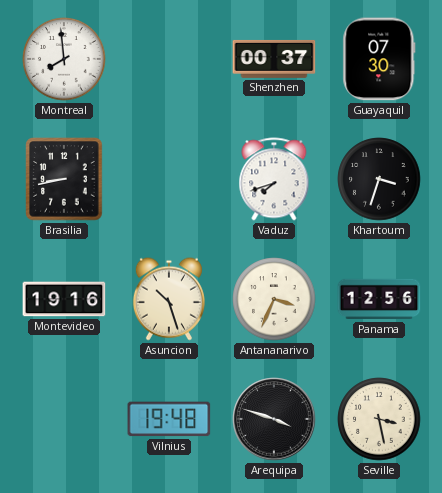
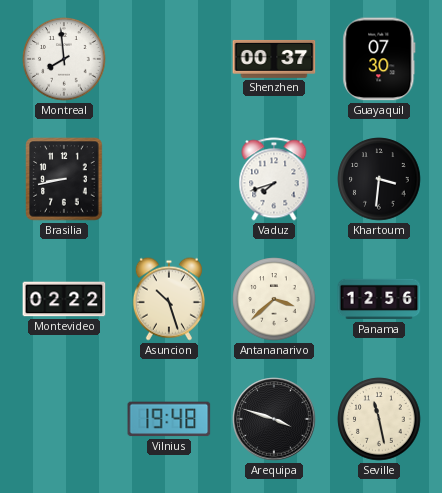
Khartoum: 3:33 -> 3:31 (379, 179)
Montevideo: 19:16 -> 02:22 (64, 299)
Antananarivo: 3:34 -> 3:38 (274, 299)
Seville: 3:28 -> 11:28 (379, 419)
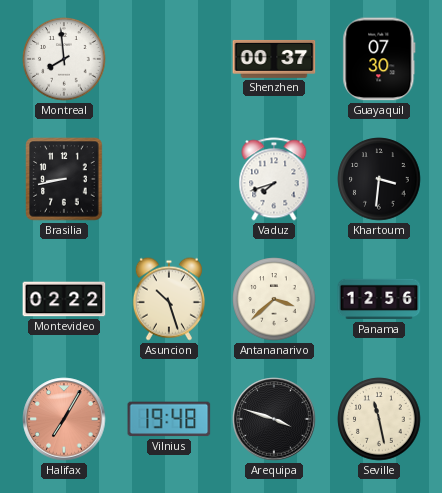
Halifax: none -> 7:05 (64, 419)
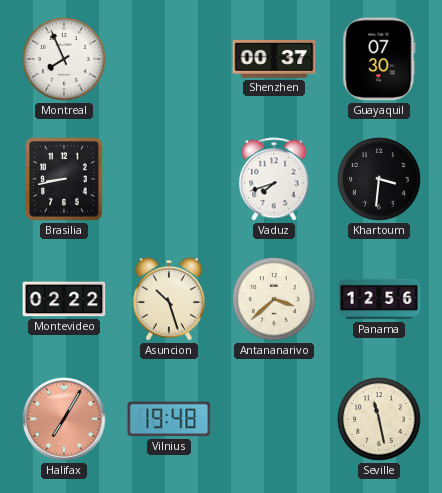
Montreal: 7:59 -> 7:56 (64, 59)
Arequipa: 3:48 -> none (274, 419)
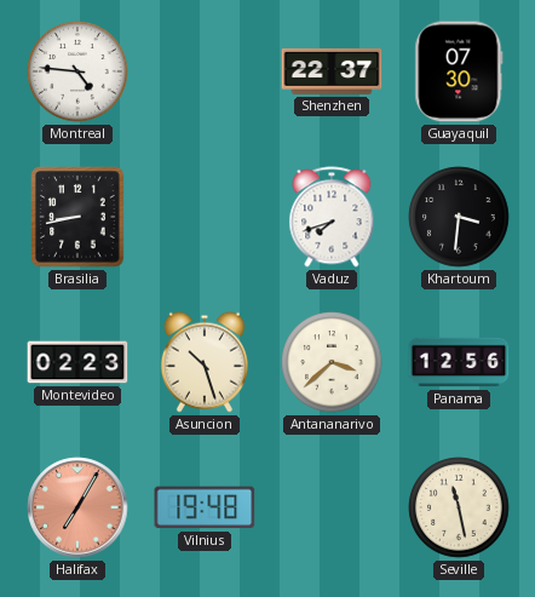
Montreal: 7:56 -> 4:46 (77, 71)
Shenzhen: 00:37 -> 22:37 (332, 71)
Montevideo: 02:22 -> 02:23 (77, 362)
